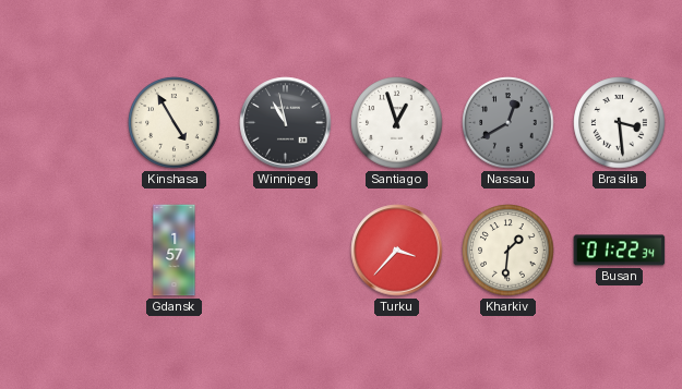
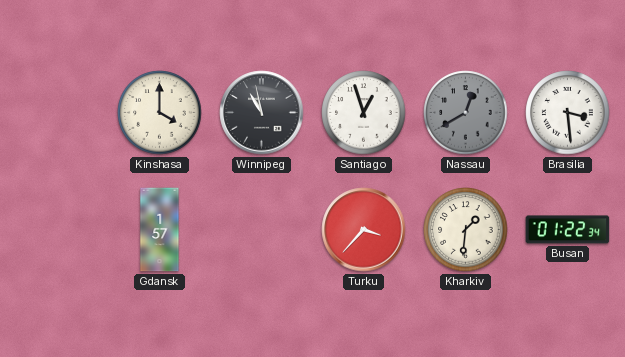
Kinshasa: 4:55 -> 4:00 (160, 113)
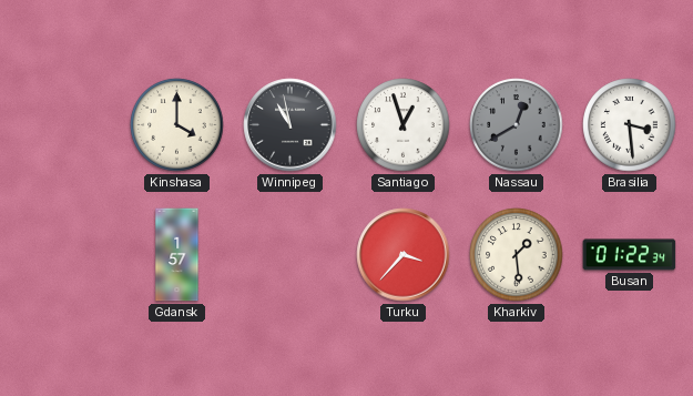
Kharkiv: 1:31 -> 1:29 (517, 255)
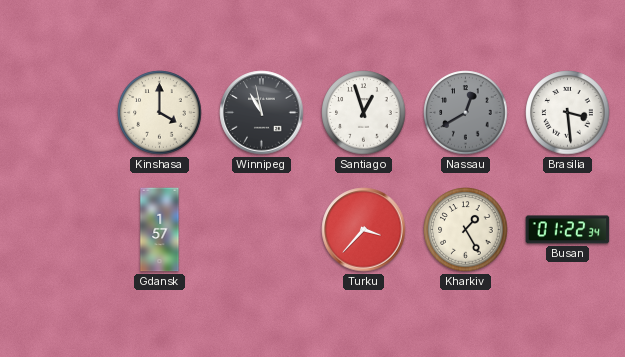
Kharkiv: 1:29 -> 1:25 (466, 230)
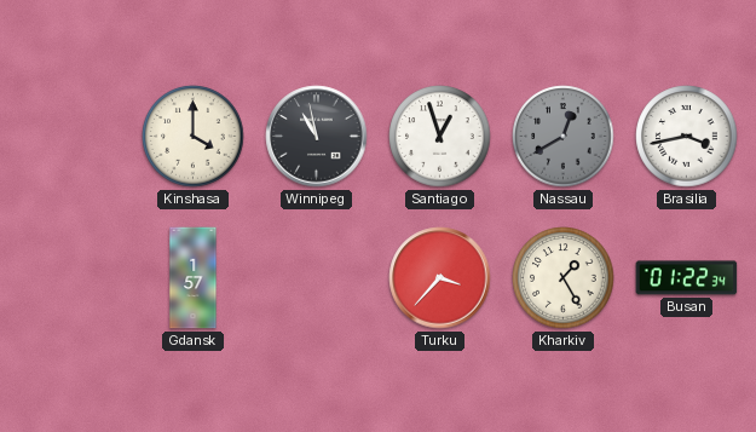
Brasilia: 3:29 -> 3:43 (687, 137)
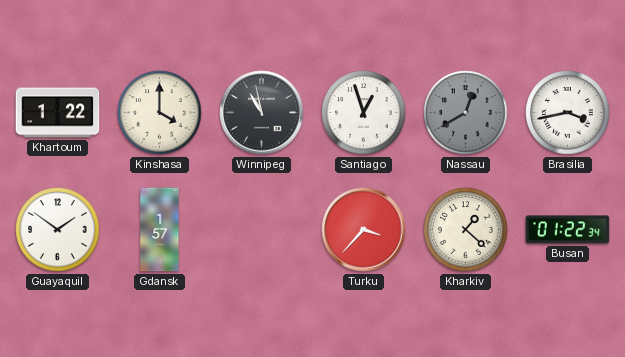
Khartoum: none -> 1:22 (58, 113)
Guayaquil: none -> 1:51 (58, 230)
Kharkiv: 1:25 -> 1:22 (466, 230)
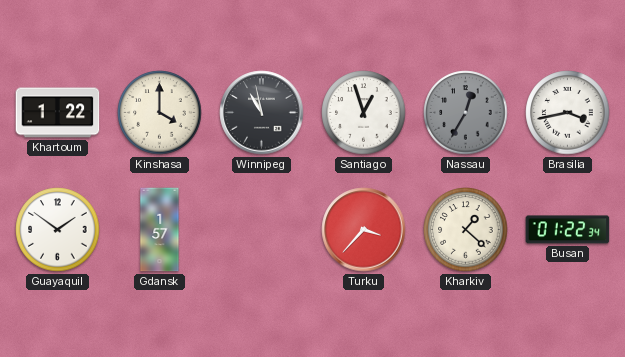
Nassau: 12:40 -> 12:35 (466, 113)
